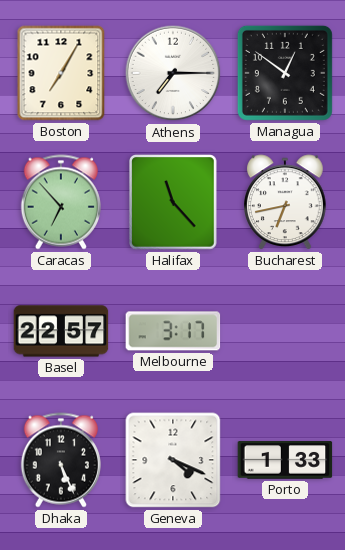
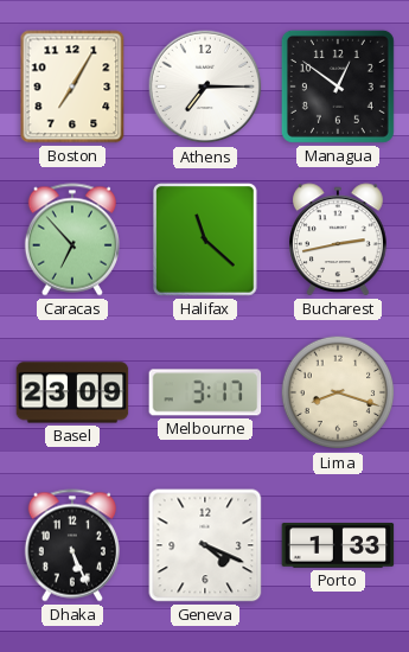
Halifax: 11:23 -> 11:22 (206, 239)
Bucharest: 6:43 -> 2:43 (339, 239)
Basel: 22:57 -> 23:09 (72, 392)
Lima: none -> 8:18 (338, 392)
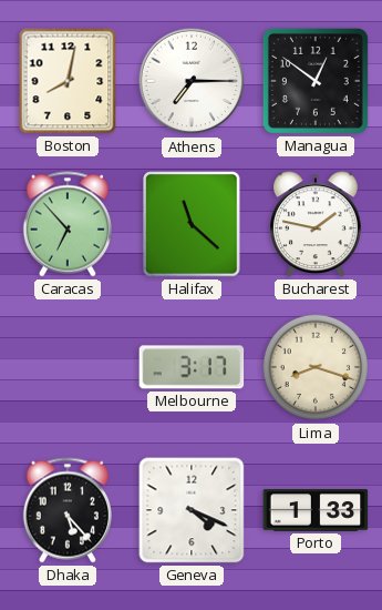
Boston: 7:05 -> 8:02 (68, 81)
Bucharest: 2:43 -> 1:47 (317, 224)
Basel: 23:09 -> none (72, 392)
Dhaka: 5:26 -> 5:23 (68, 510)
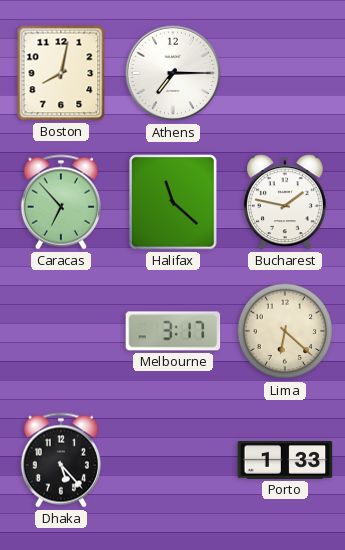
Managua: 12:51 -> none (316, 81)
Lima: 8:18 -> 6:22 (285, 331)
Geneva: 4:19 -> none (192, 510)
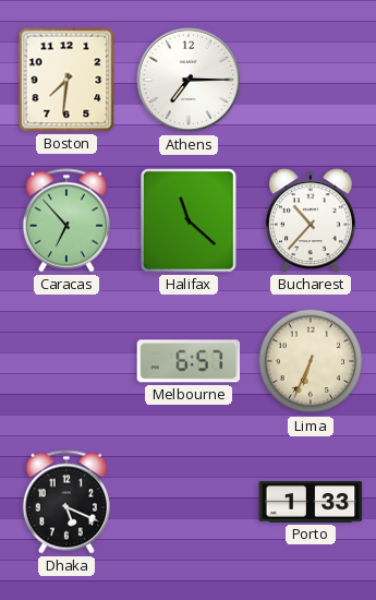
Boston: 8:02 -> 7:31 (66, 80)
Bucharest: 1:47 -> 10:37 (312, 220)
Melbourne: 3:17 -> 6:57 (189, 361)
Lima: 6:22 -> 6:34 (311, 361)
Dhaka: 5:23 -> 5:19 (66, 502)
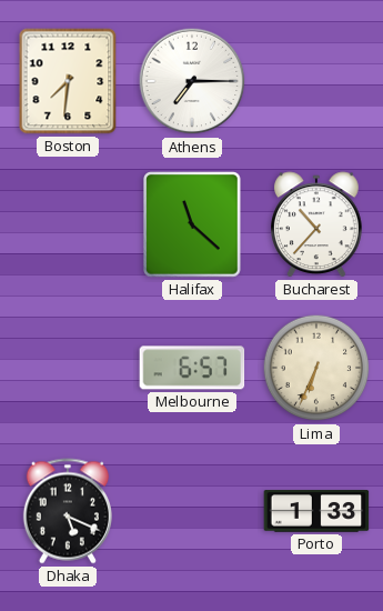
Caracas: 6:53 -> none (66, 220)
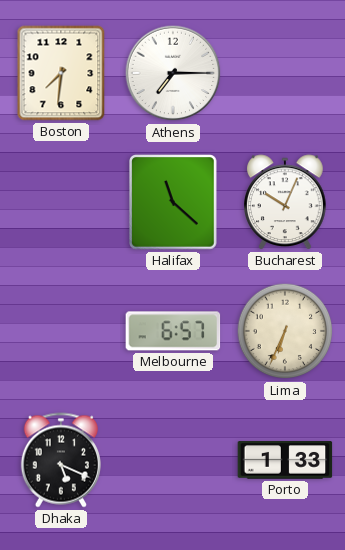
Bucharest: 10:37 -> 10:04 (286, 202)
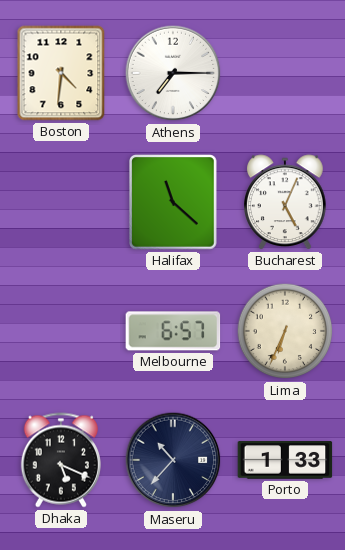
Boston: 7:31 -> 4:31 (61, 73)
Bucharest: 10:04 -> 5:04 (286, 202)
Maseru: none -> 10:37 (173, 460)
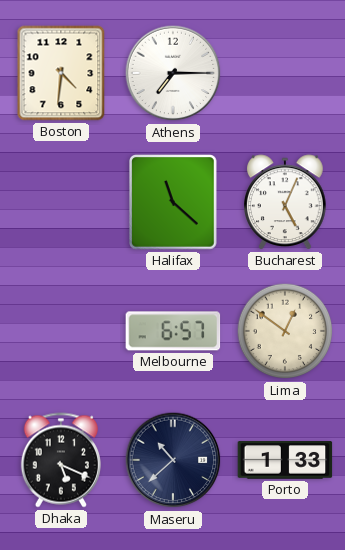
Lima: 6:34 -> 12:51 (285, 331)
Maseru: 10:37 -> 10:38 (173, 460)
